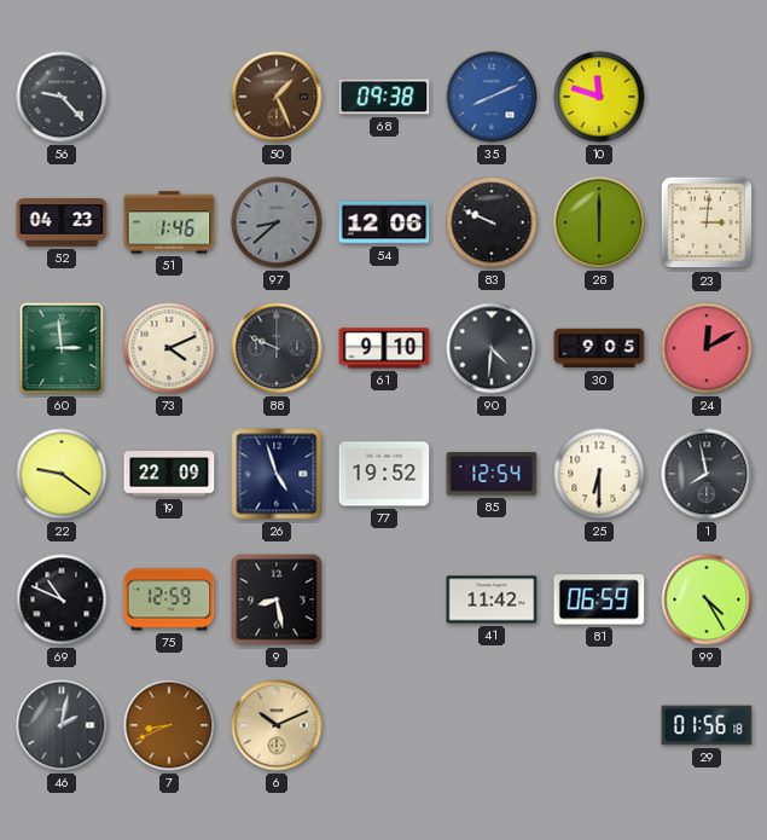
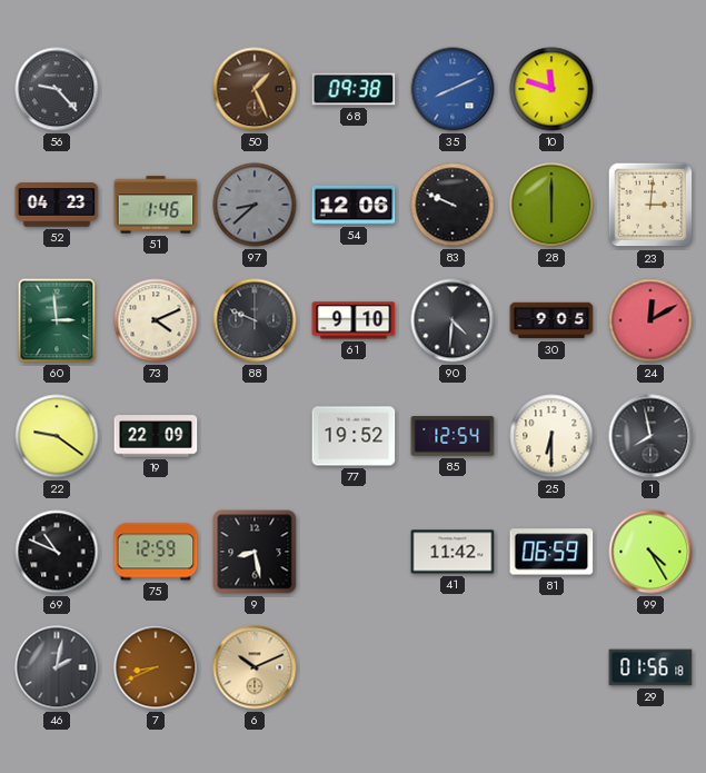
26: 4:57 -> none (277, 474)
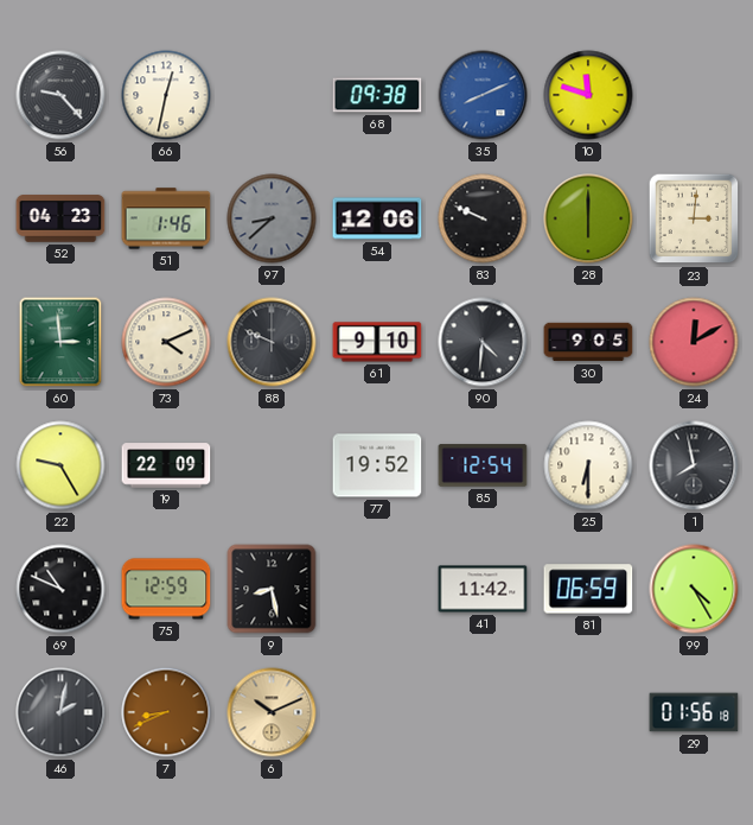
66: none -> 12:32 (166, 95)
50: 1:26 -> none (255, 89)
22: 9:21 -> 9:25 (60, 465)
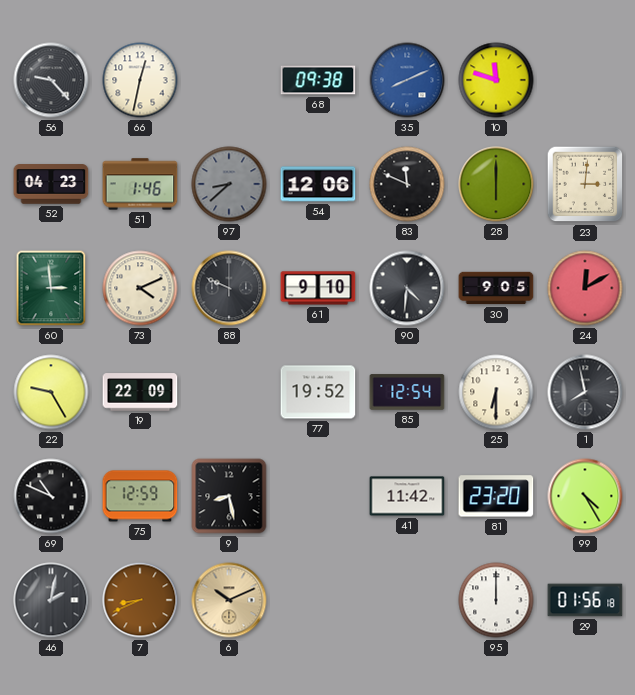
83: 9:49 -> 11:49 (407, 184)
81: 06:59 -> 23:20 (496, 496)
95: none -> 12:00 (496, 600)
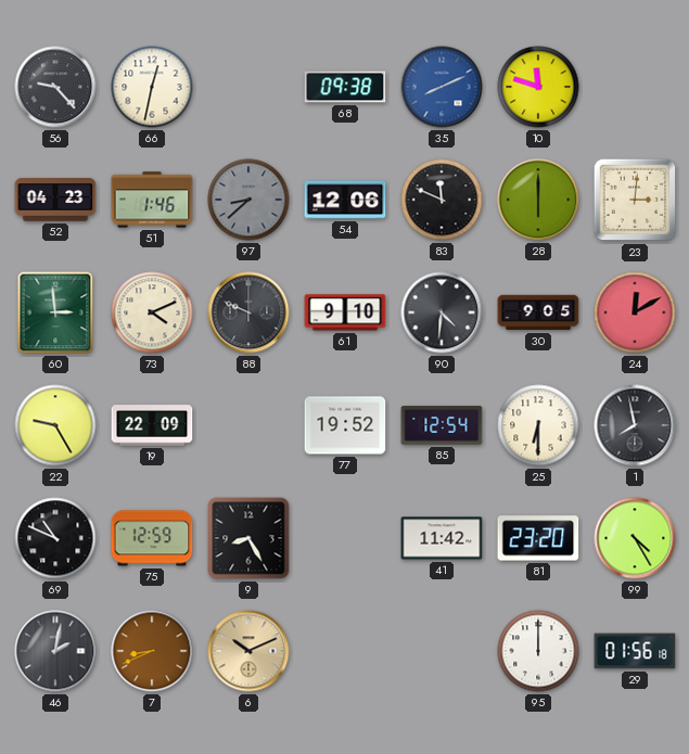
9: 8:28 -> 8:25 (248, 538)
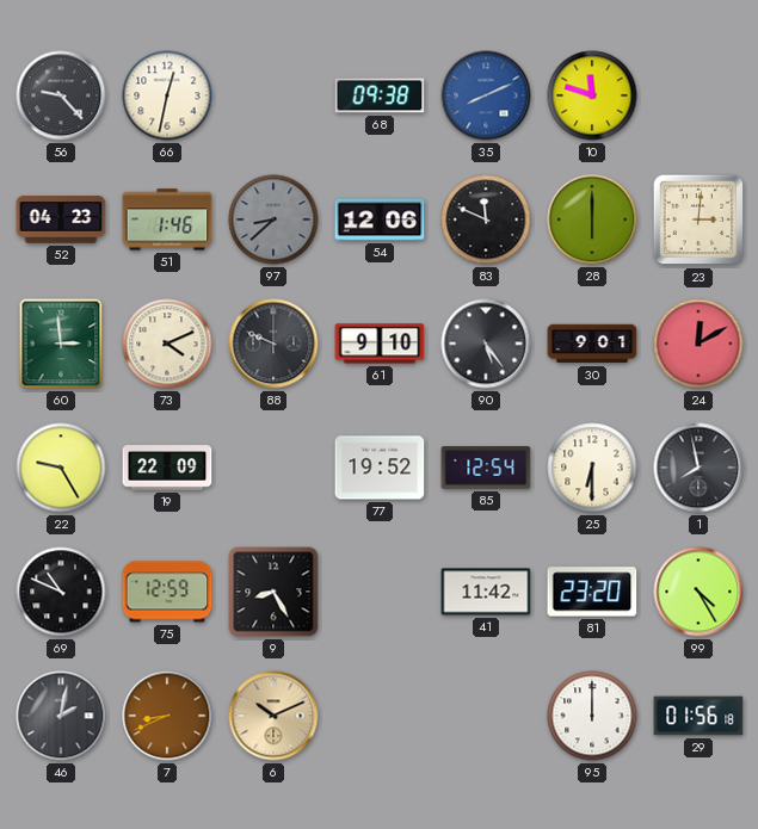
90: 4:31 -> 5:24 (486, 344)
30: 9:05 -> 9:01 (592, 344)
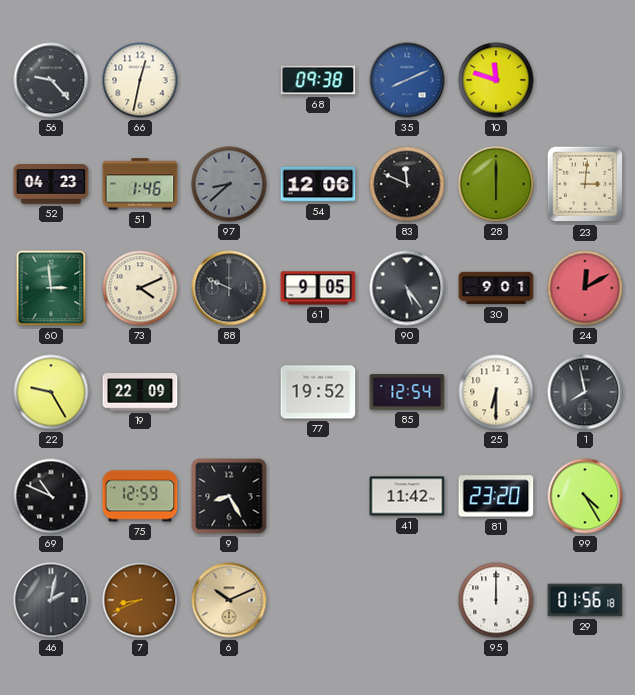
61: 9:10 -> 9:05 (318, 288)
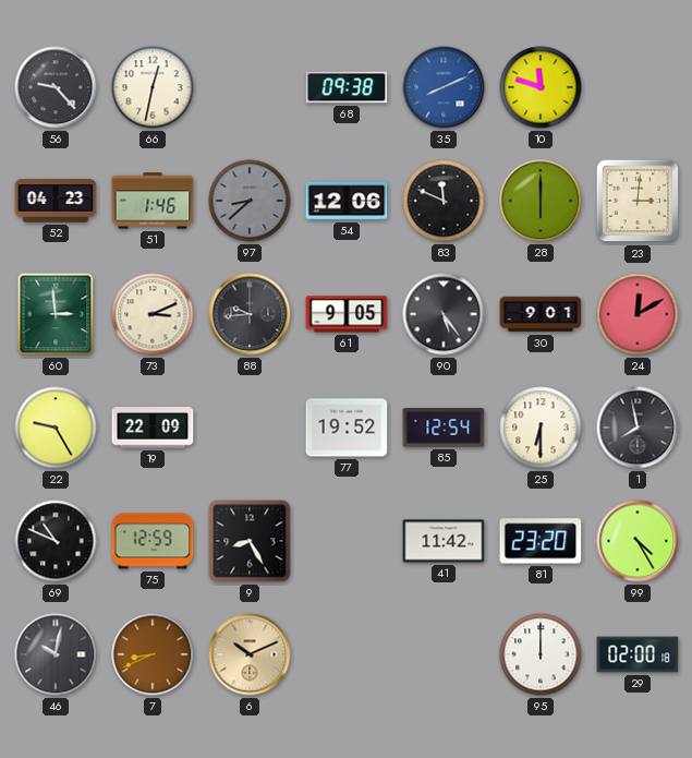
73: 4:11 -> 3:11 (153, 314)
88: 9:49 -> 9:44 (250, 314)
46: 2:02 -> 10:02 (56, 654)
29: 01:56 -> 02:00 (638, 654)
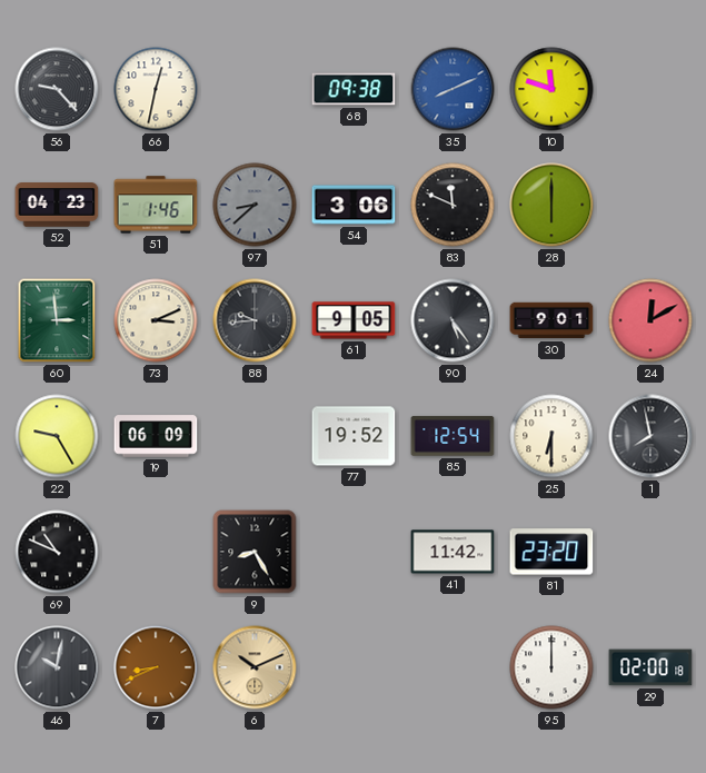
54: 12:06 -> 3:06 (354, 205)
23: 3:01 -> none (638, 201)
19: 22:09 -> 06:09 (156, 436)
75: 12:59 -> none (153, 541)
99: 4:25 -> none (638, 541)
